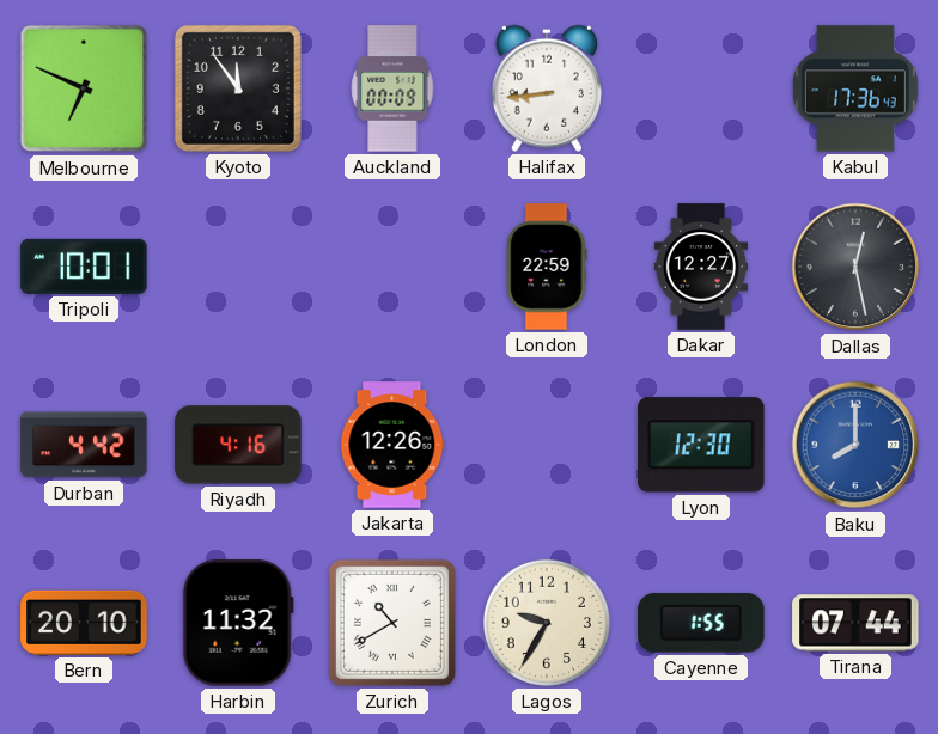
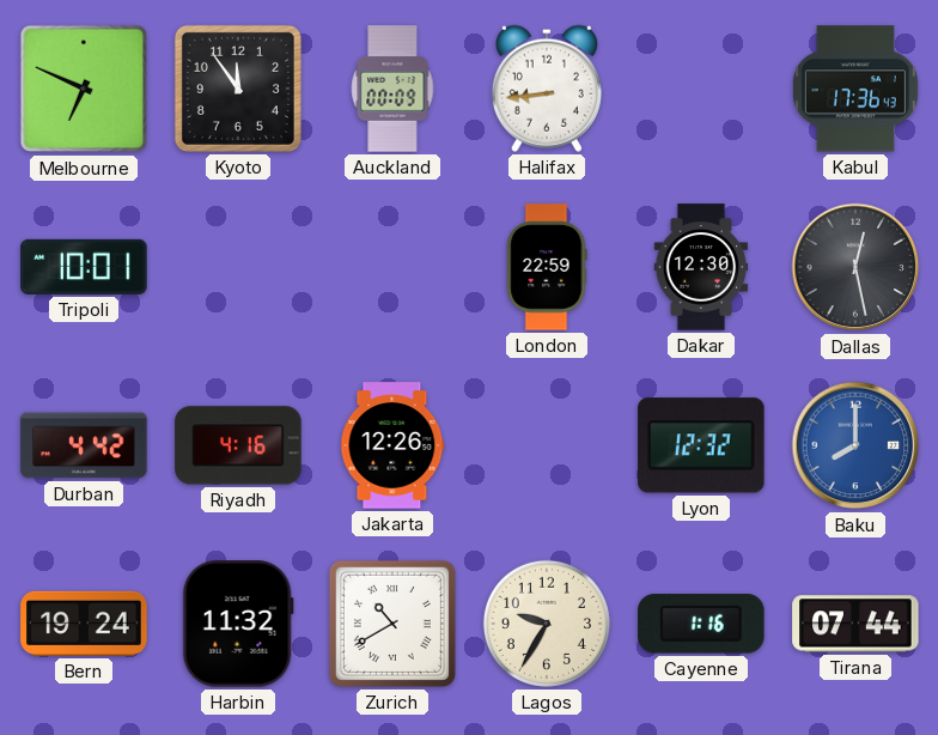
Dakar: 12:27 -> 12:30 (701, 267)
Lyon: 12:30 -> 12:32 (701, 445)
Bern: 20:10 -> 19:24 (84, 624)
Cayenne: 1:55 -> 1:16 (701, 624)
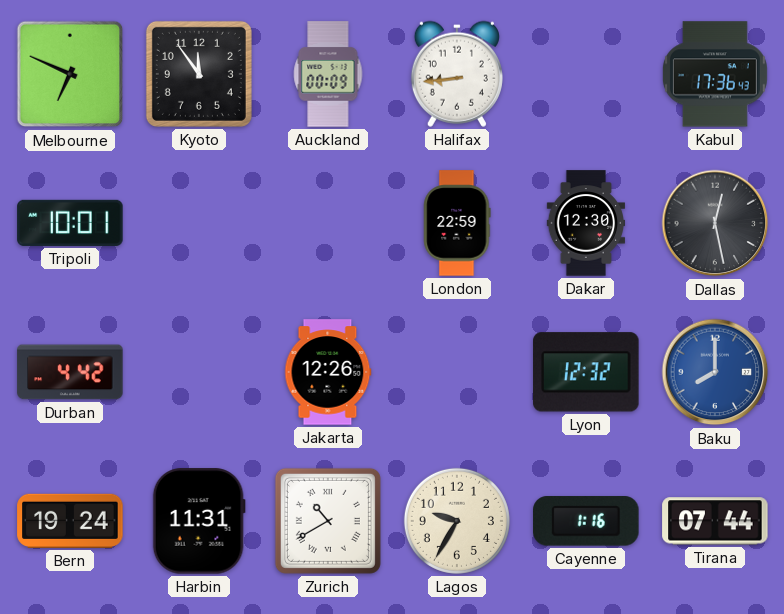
Riyadh: 4:16 -> none (238, 445)
Harbin: 11:32 -> 11:31 (199, 521)
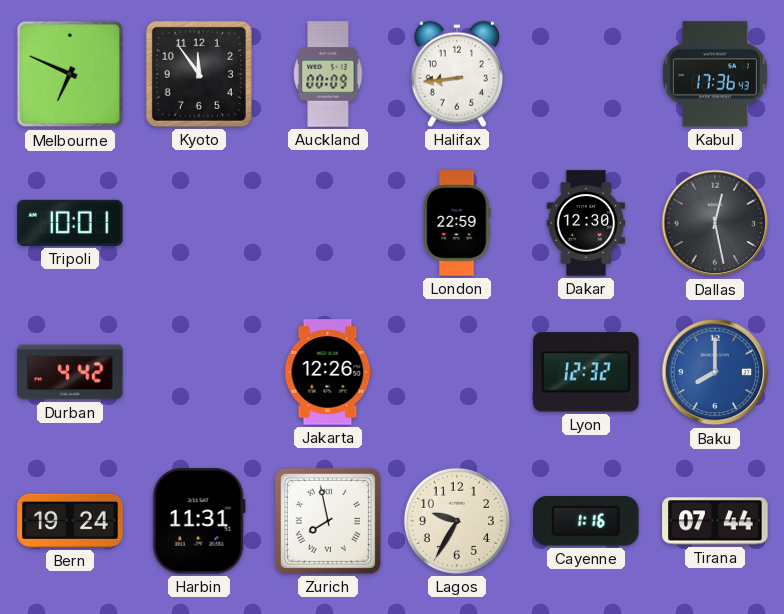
Zurich: 10:40 -> 7:58 (328, 521)
